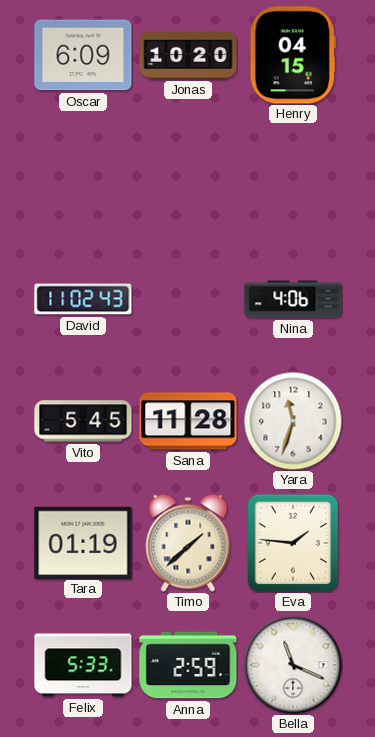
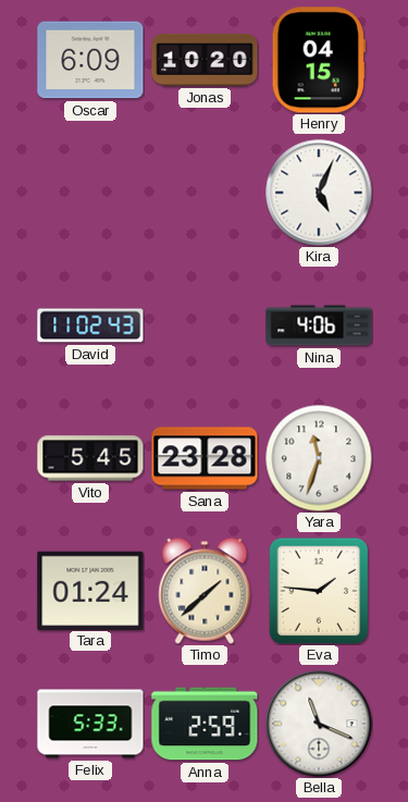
Kira: none -> 5:04 (319, 193)
Sana: 11:28 -> 23:28 (205, 458)
Tara: 01:19 -> 01:24 (90, 590)
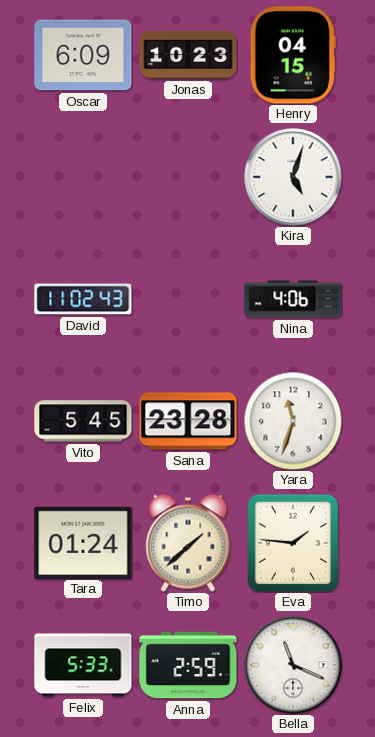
Jonas: 10:20 -> 10:23 (188, 55)
Kira: 5:04 -> 5:03 (293, 177)
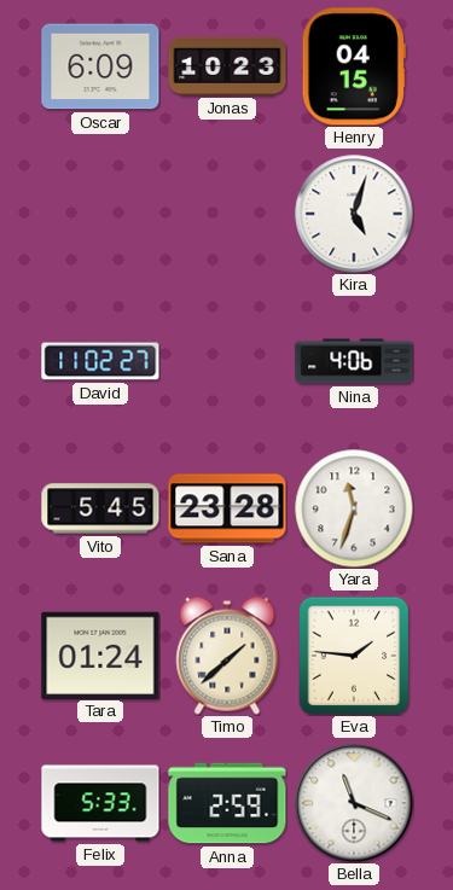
David: 11:02:43 -> 11:02:27 (100, 361)
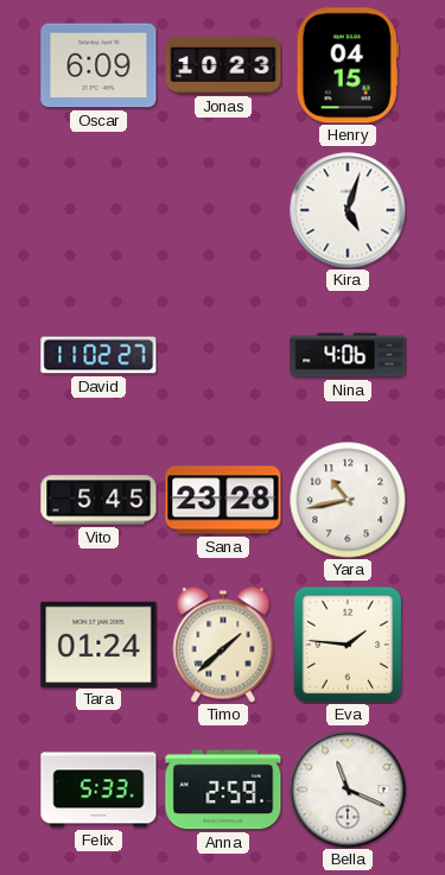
Yara: 11:33 -> 10:43 (348, 500)
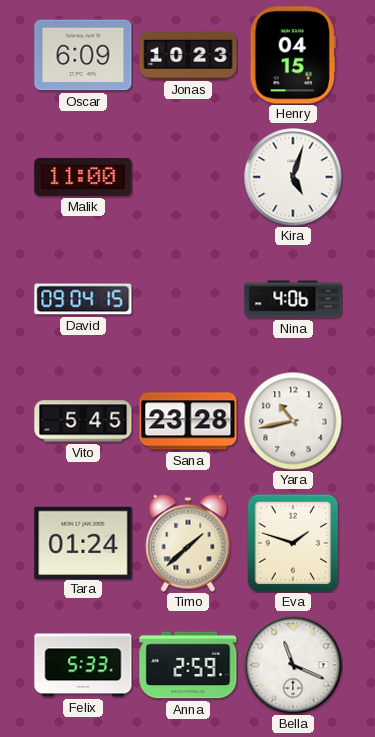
Malik: none -> 11:00 (83, 177)
David: 11:02 -> 09:04 (83, 299)
Eva: 1:46 -> 1:48 (293, 543)
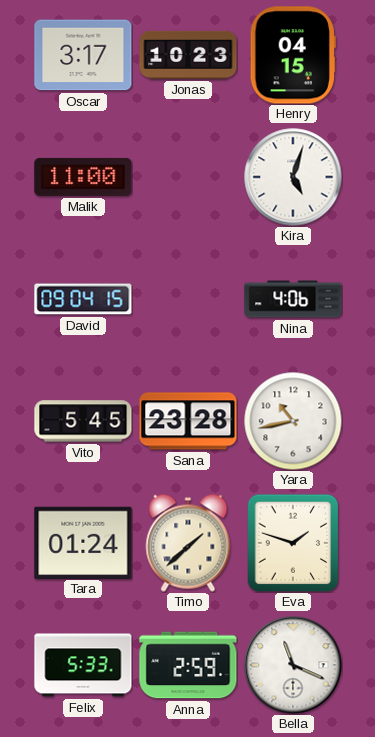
Oscar: 6:09 -> 3:17 (83, 55)
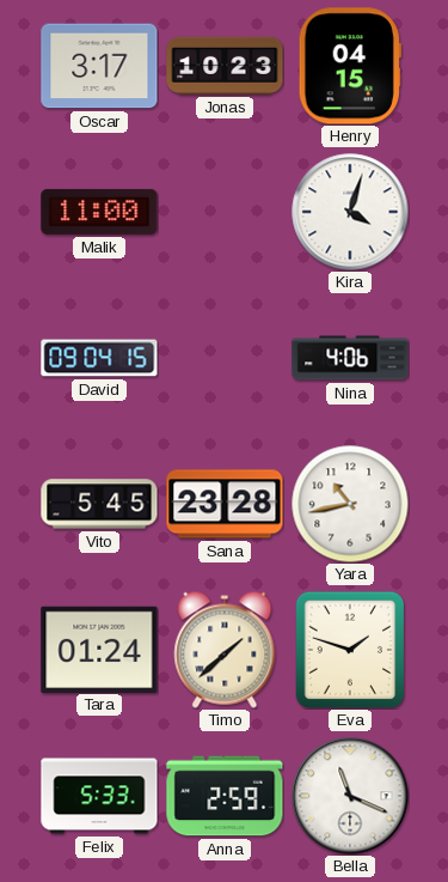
Kira: 5:03 -> 4:03 (350, 212)
